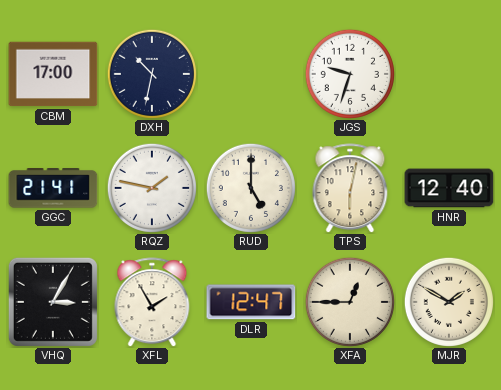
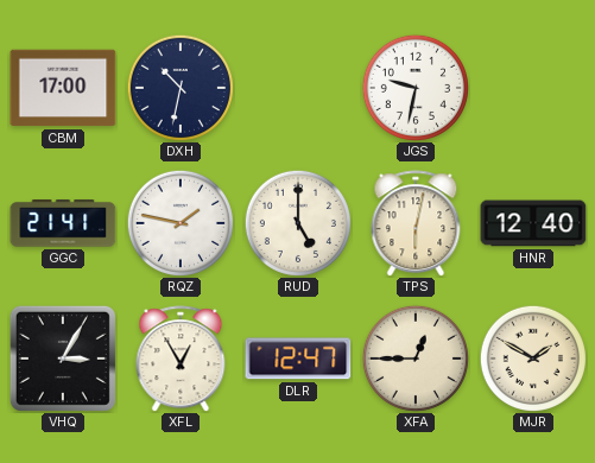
JGS: 9:33 -> 9:32 (416, 88)
XFL: 1:55 -> 12:55 (181, 359)
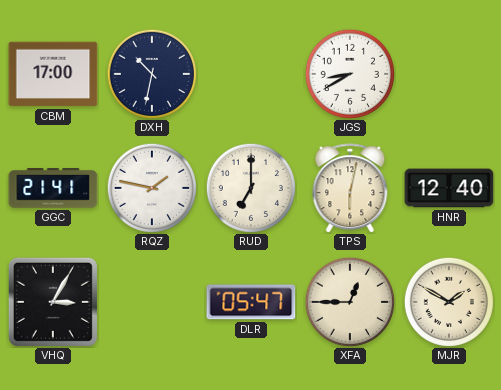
JGS: 9:32 -> 8:40 (350, 74)
RUD: 5:00 -> 7:00 (251, 188)
XFL: 12:55 -> none (181, 359)
DLR: 12:47 -> 05:47 (251, 302)
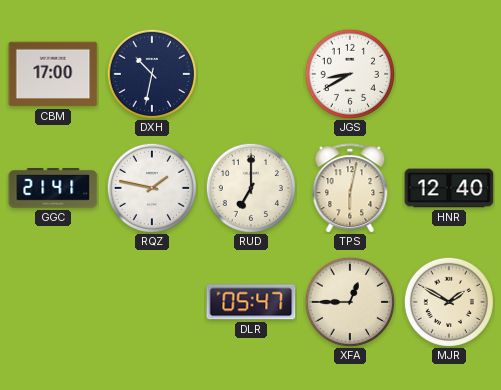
VHQ: 3:05 -> none (53, 302)
